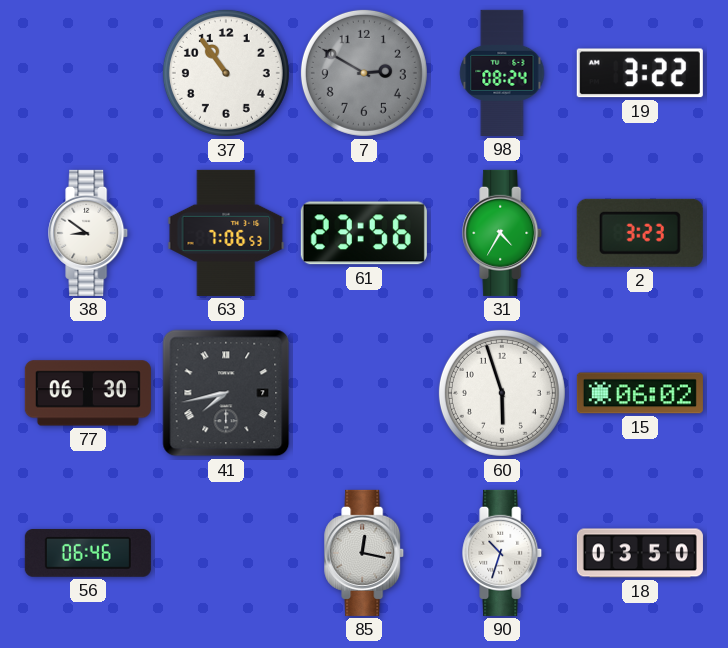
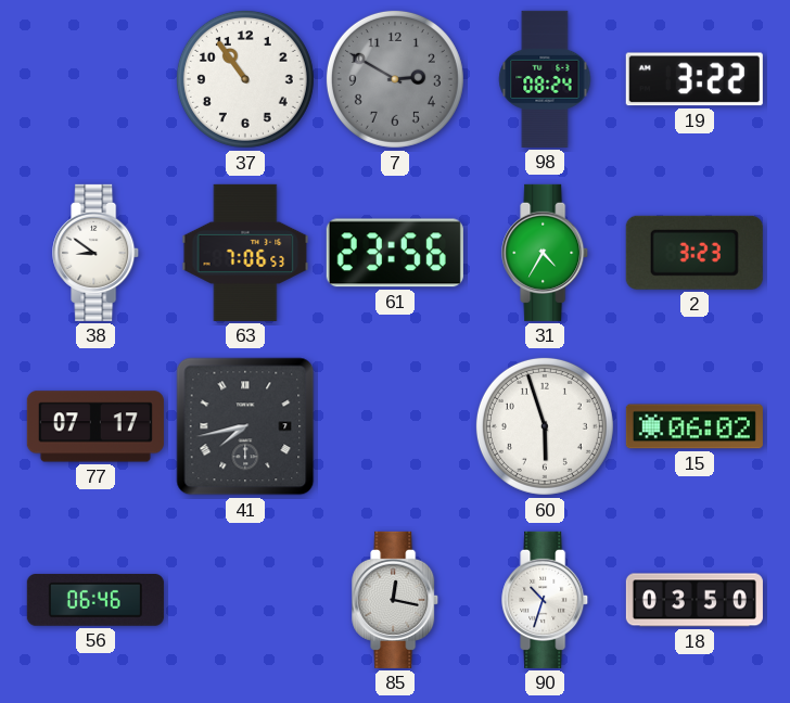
77: 06:30 -> 07:17 (95, 426)
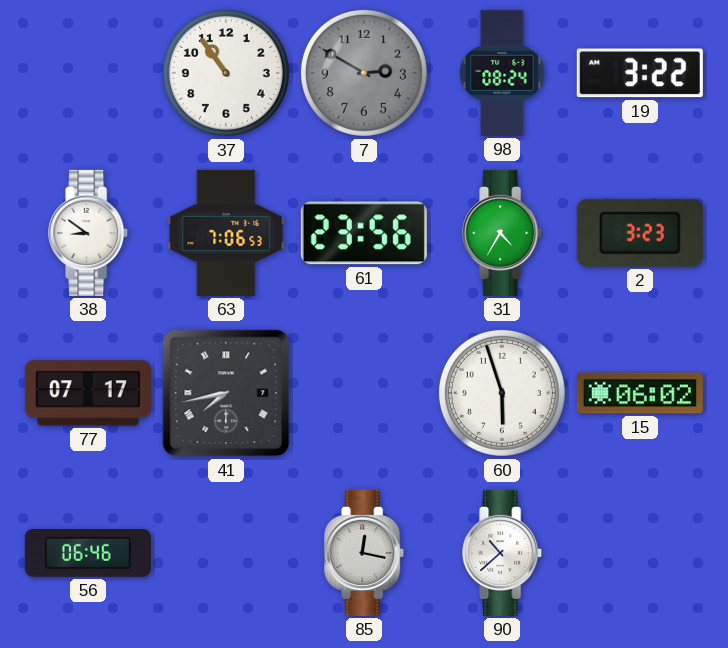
90: 10:33 -> 10:38 (503, 553)
18: 03:50 -> none (695, 600)
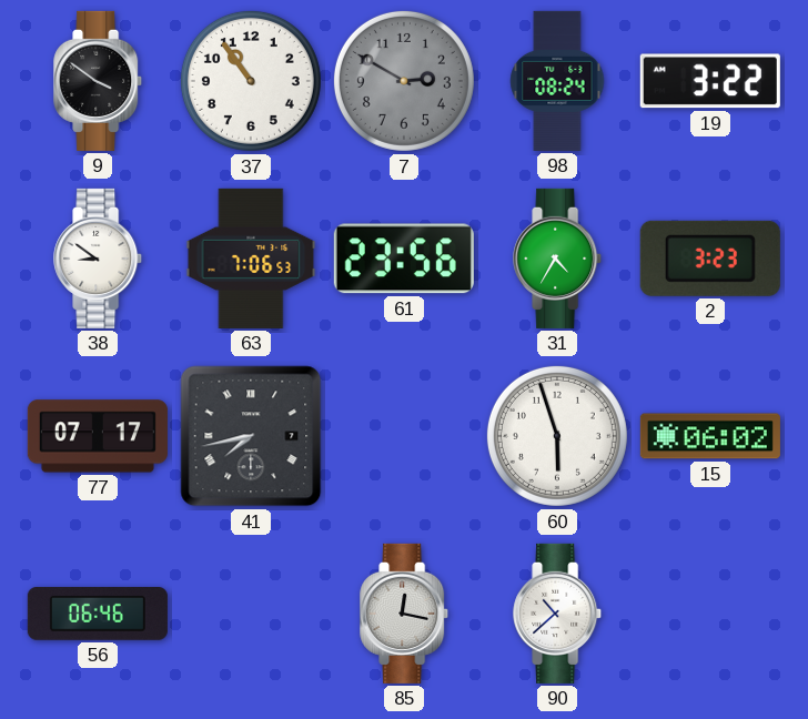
9: none -> 3:51 (99, 81)
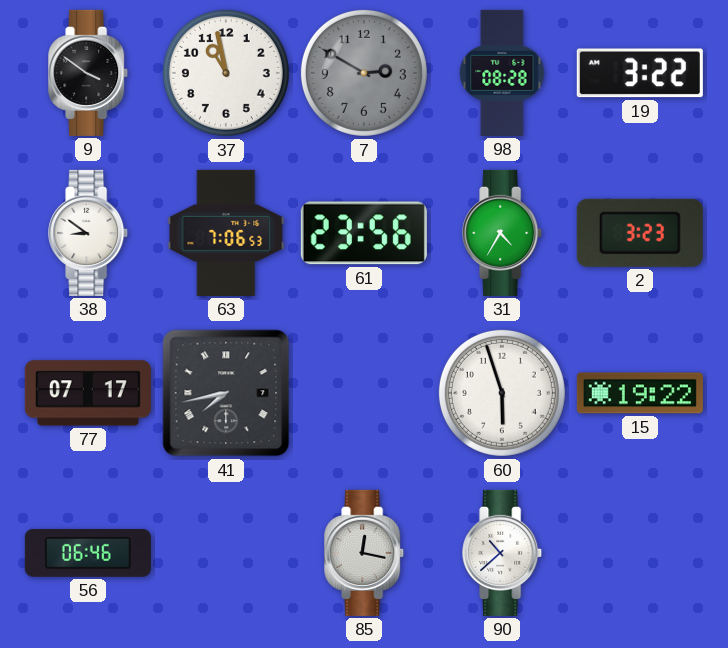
37: 10:54 -> 10:58 (226, 73)
98: 08:24 -> 08:28 (502, 73)
15: 06:02 -> 19:22 (640, 393)
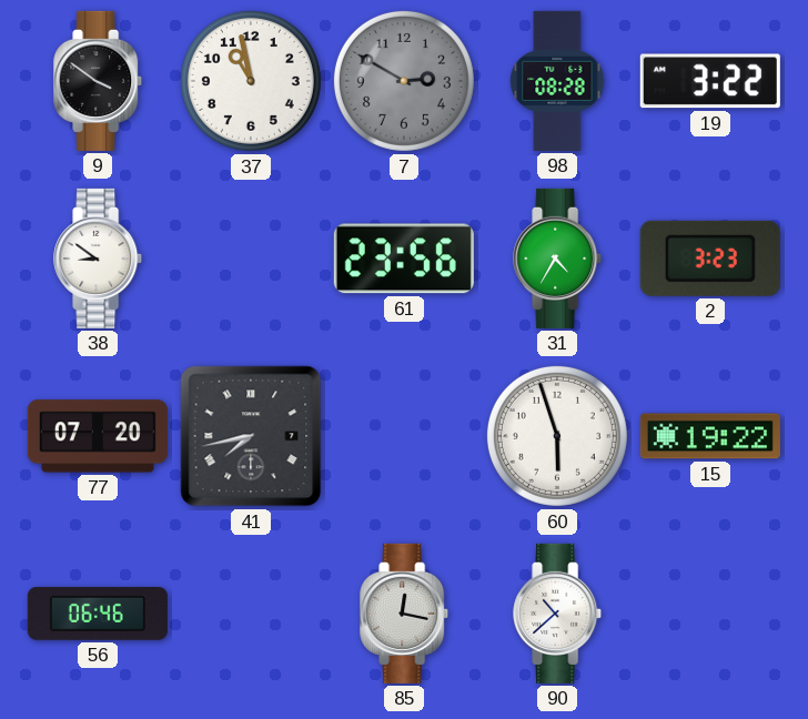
63: 7:06 -> none (226, 233)
77: 07:17 -> 07:20 (98, 436)
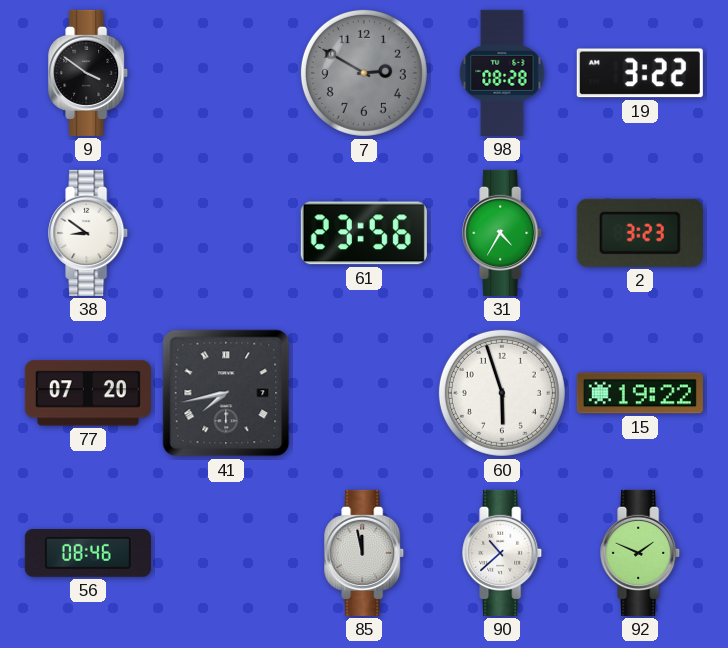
37: 10:58 -> none (251, 81)
56: 06:46 -> 08:46 (88, 553)
85: 12:17 -> 11:58 (365, 553)
92: none -> 1:49 (641, 553)
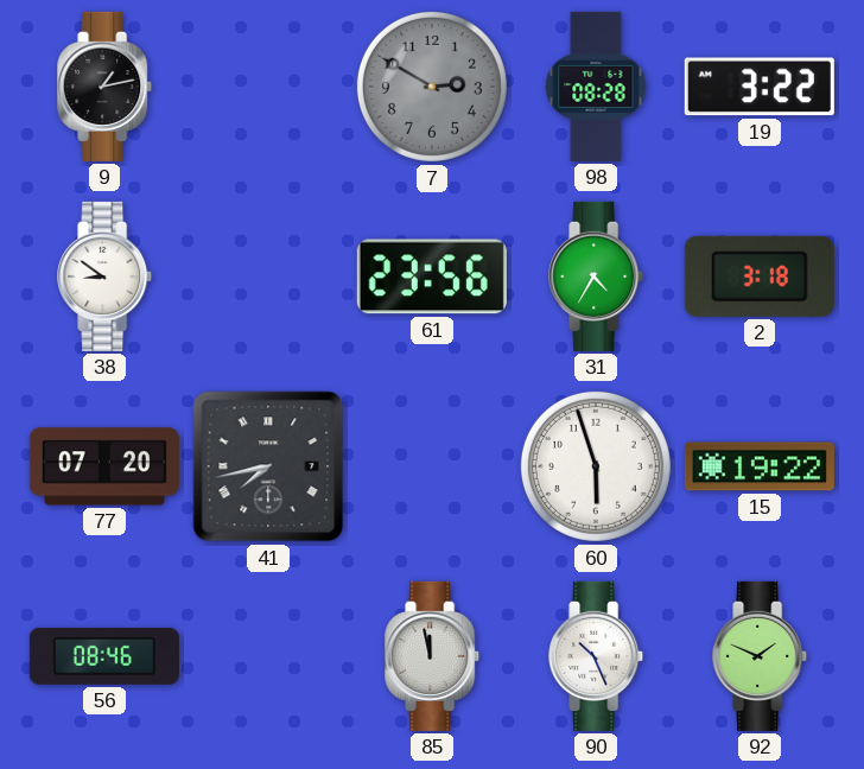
9: 3:51 -> 1:13 (106, 87)
2: 3:23 -> 3:18 (760, 277)
90: 10:38 -> 10:26 (597, 656)
